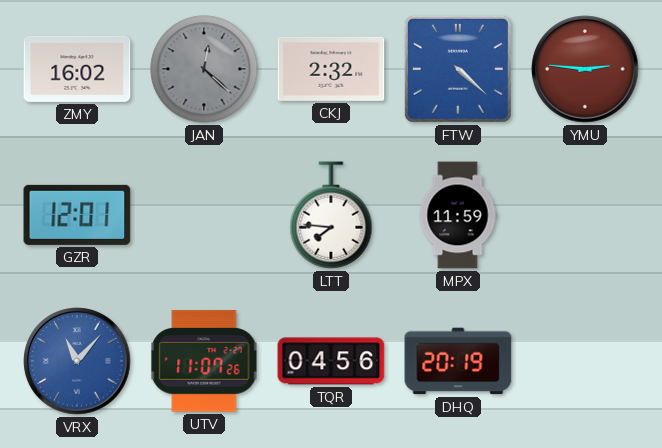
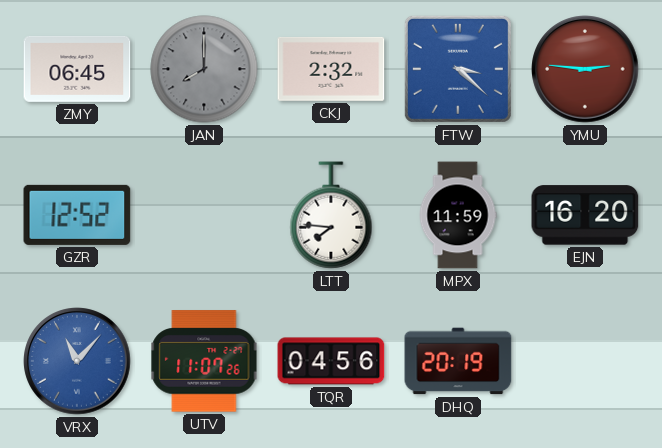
ZMY: 16:02 -> 06:45 (77, 69)
JAN: 12:22 -> 8:00 (204, 69)
FTW: 4:22 -> 3:22 (458, 69)
GZR: 12:01 -> 12:52 (77, 215)
EJN: none -> 16:20 (585, 215)
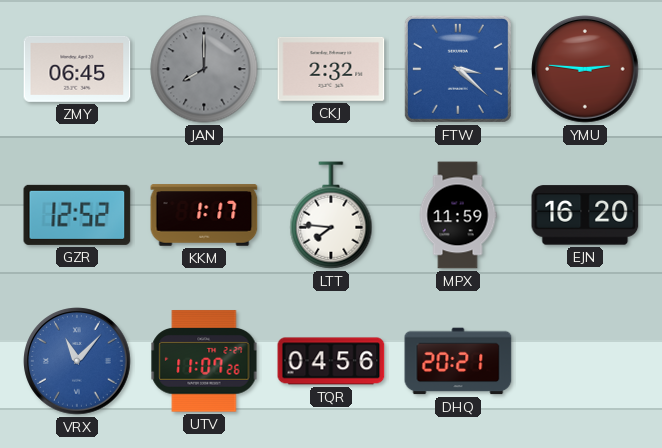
KKM: none -> 1:17 (204, 215)
DHQ: 20:19 -> 20:21 (458, 361)
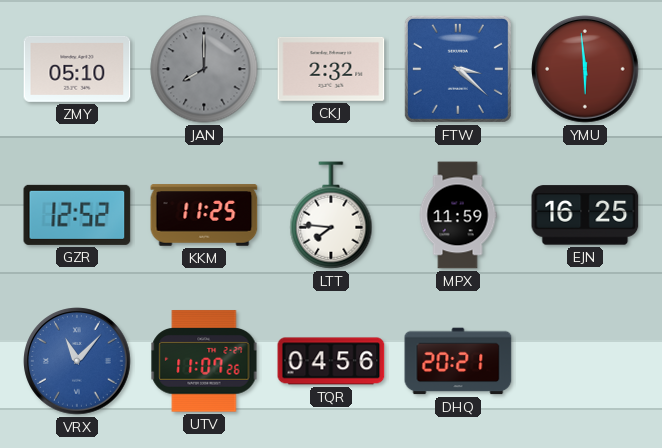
ZMY: 06:45 -> 05:10 (77, 69)
YMU: 2:46 -> 5:59 (585, 69)
KKM: 1:17 -> 11:25 (204, 215)
EJN: 16:20 -> 16:25 (585, 215)
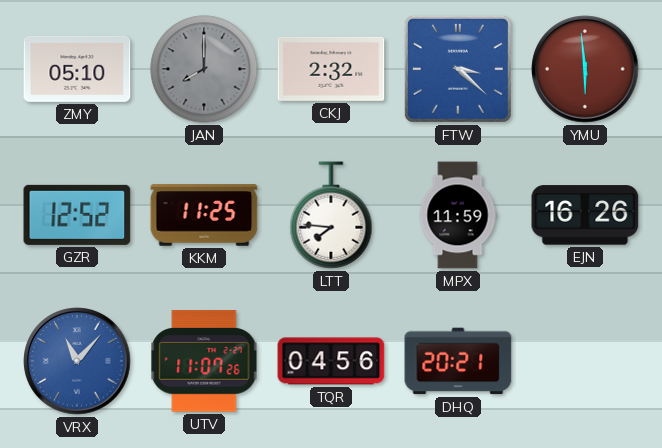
EJN: 16:25 -> 16:26 (585, 215)
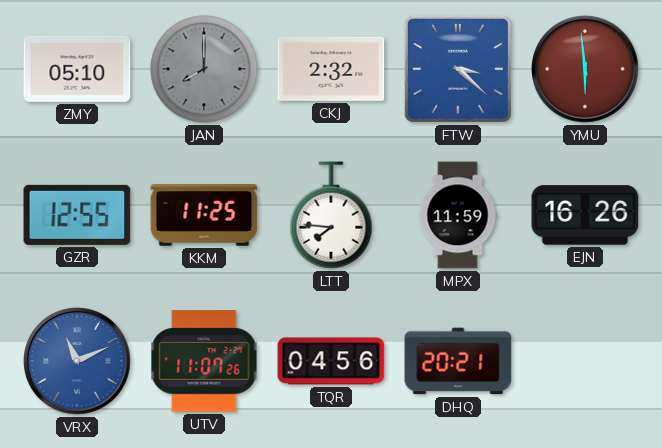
GZR: 12:52 -> 12:55 (77, 215)
VRX: 11:07 -> 11:11 (77, 361)
